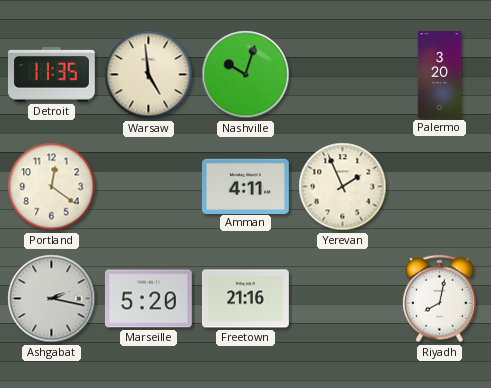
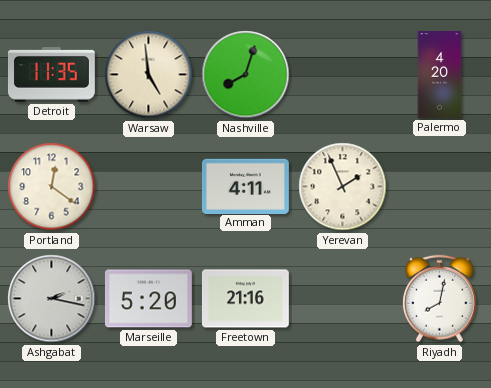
Nashville: 10:03 -> 8:03 (246, 75)
Palermo: 3:20 -> 4:20 (440, 75)
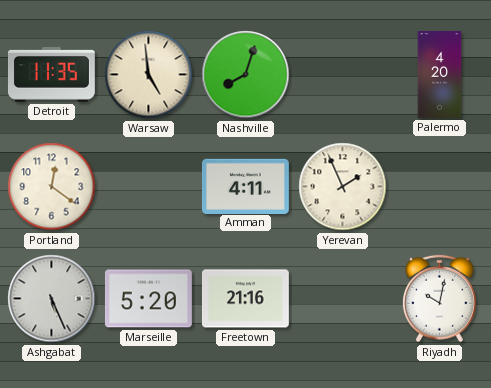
Ashgabat: 2:17 -> 5:26 (52, 299)
Riyadh: 8:02 -> 10:02 (440, 299)
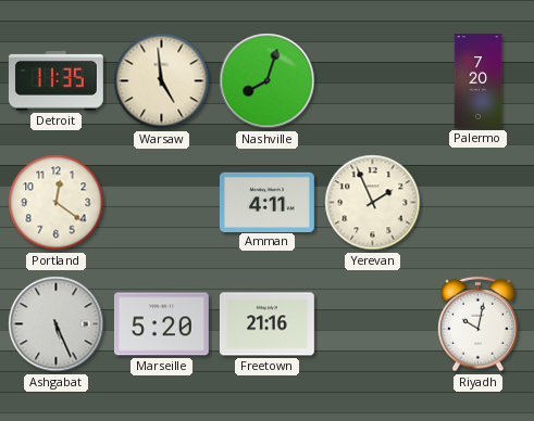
Palermo: 4:20 -> 7:20 (479, 81)
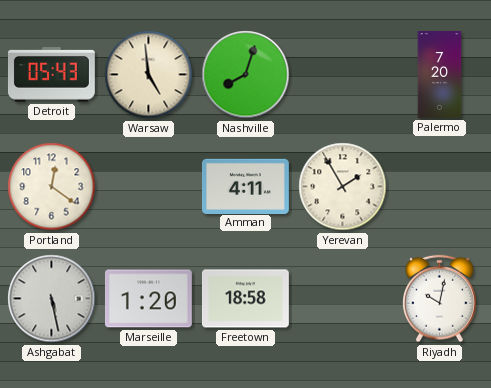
Detroit: 11:35 -> 05:43 (51, 75)
Yerevan: 1:56 -> 1:55 (343, 187)
Ashgabat: 5:26 -> 5:28 (52, 299)
Marseille: 5:20 -> 1:20 (148, 299)
Freetown: 21:16 -> 18:58 (245, 299)
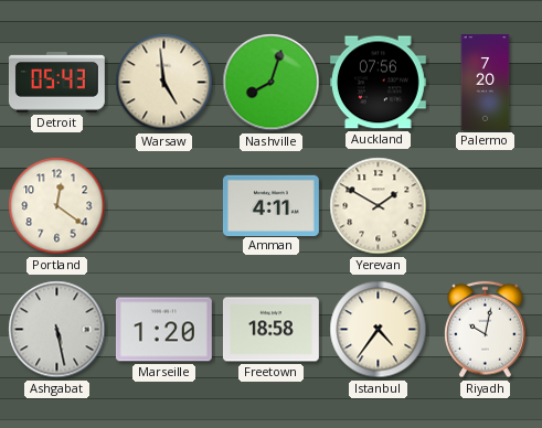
Auckland: none -> 07:56 (378, 83)
Yerevan: 1:55 -> 1:50 (379, 206)
Istanbul: none -> 4:36 (379, 330)
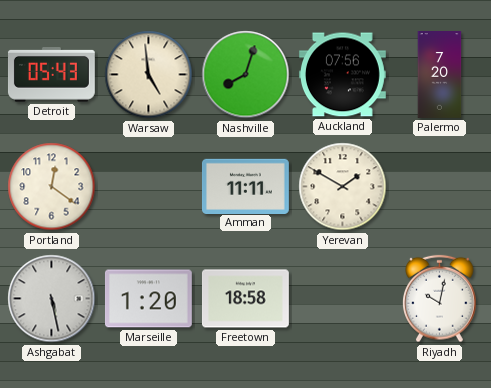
Amman: 4:11 -> 11:11 (245, 186)
Istanbul: 4:36 -> none (379, 330)
